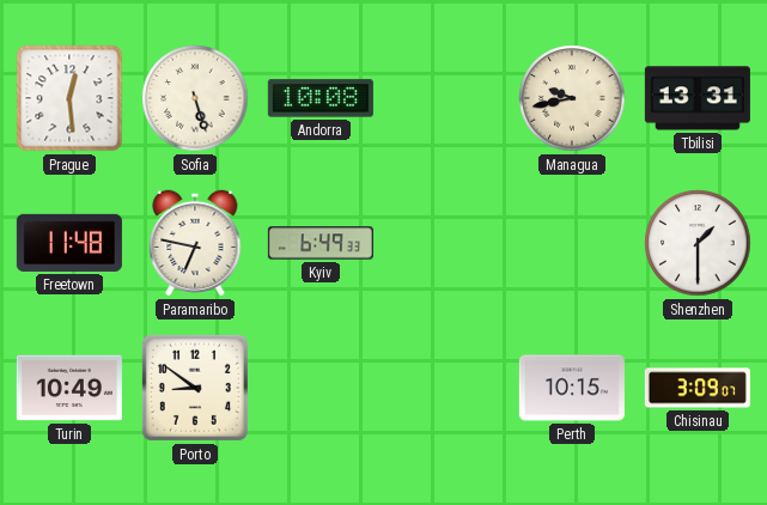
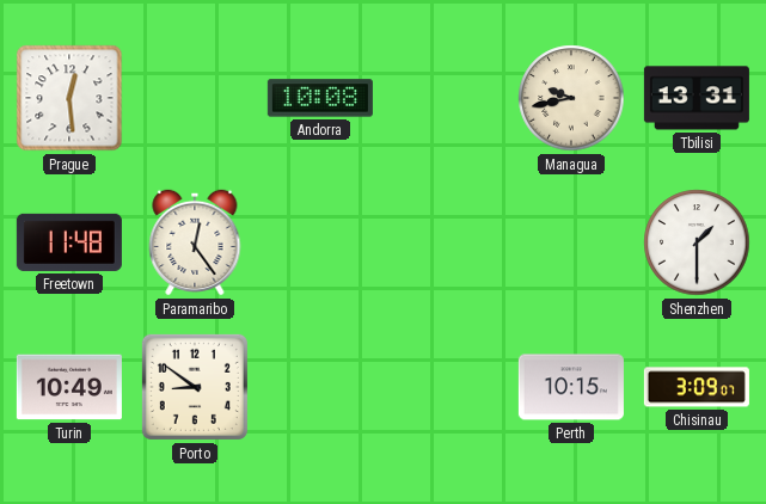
Sofia: 5:27 -> none (195, 98)
Paramaribo: 6:47 -> 12:24 (195, 242)
Kyiv: 6:49 -> none (321, 243)
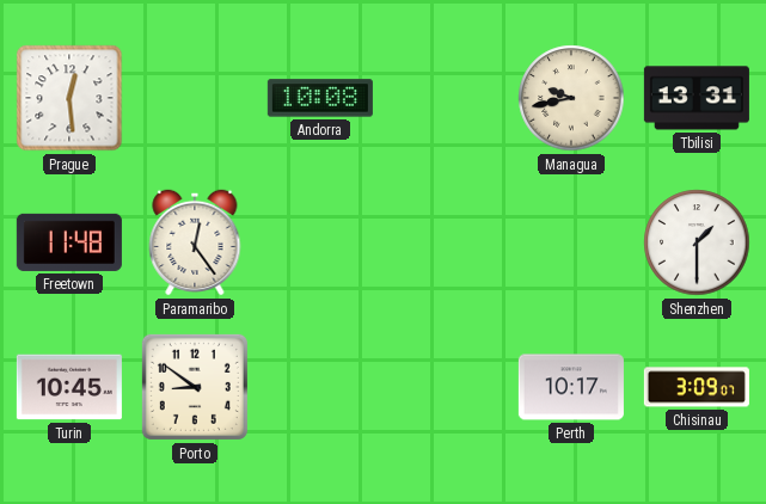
Turin: 10:49 -> 10:45 (69, 387)
Perth: 10:15 -> 10:17 (571, 387)
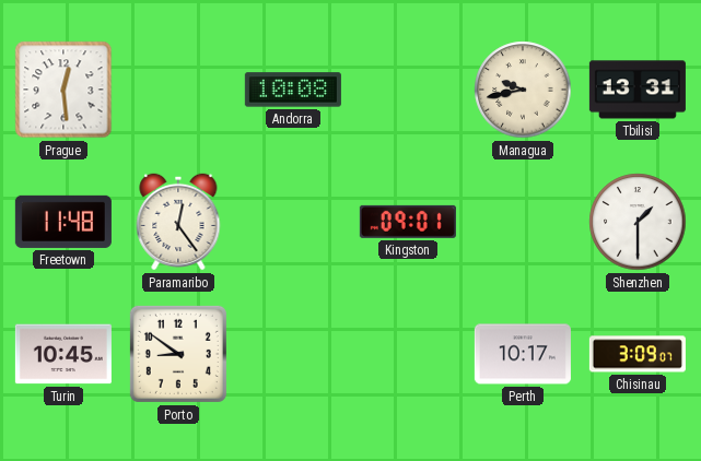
Kingston: none -> 09:01 (408, 222)
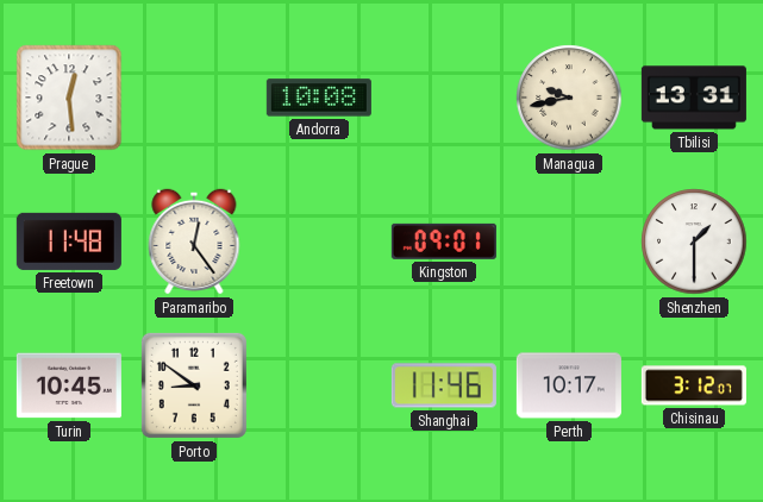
Shanghai: none -> 11:46 (444, 385)
Chisinau: 3:09 -> 3:12 (694, 385)
